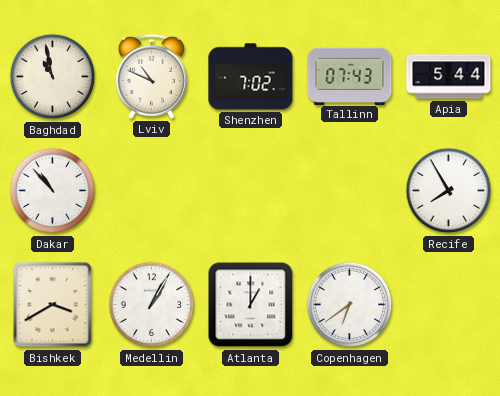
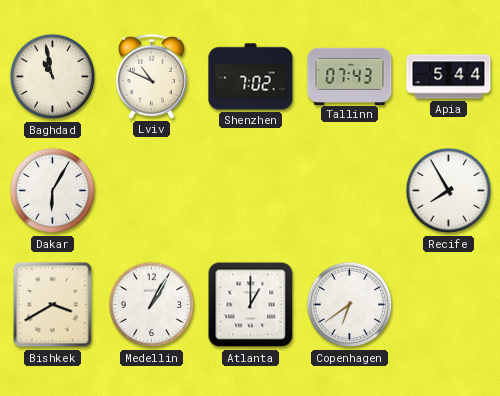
Dakar: 10:53 -> 6:05 (53, 191)
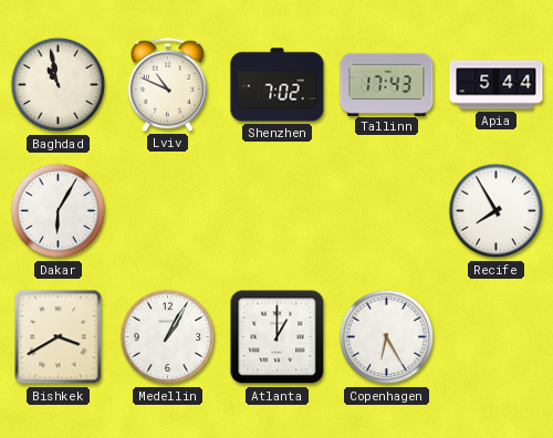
Tallinn: 07:43 -> 17:43 (387, 84)
Copenhagen: 6:39 -> 6:25 (387, 337)
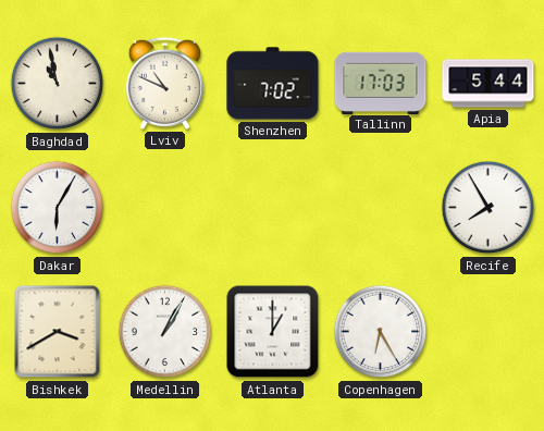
Tallinn: 17:43 -> 17:03 (381, 83)
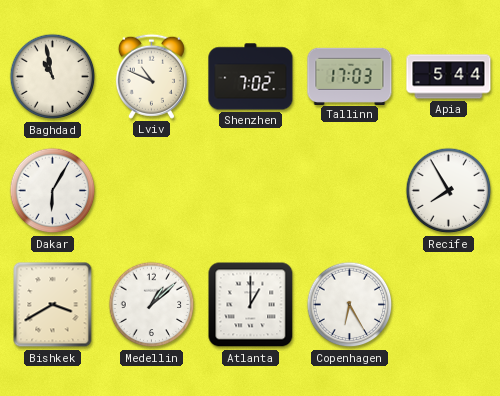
Medellin: 1:05 -> 1:08 (152, 305)
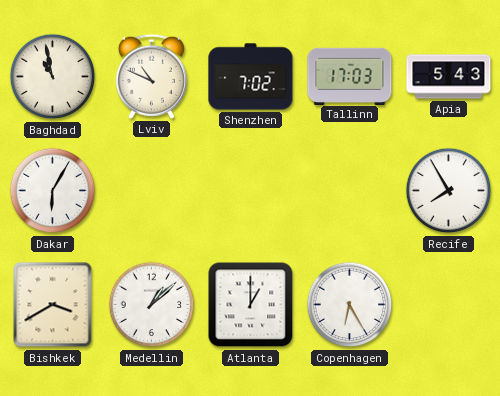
Apia: 5:44 -> 5:43 (449, 77)
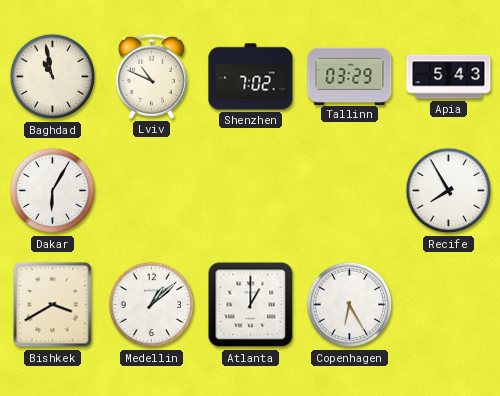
Tallinn: 17:03 -> 03:29 (350, 76)
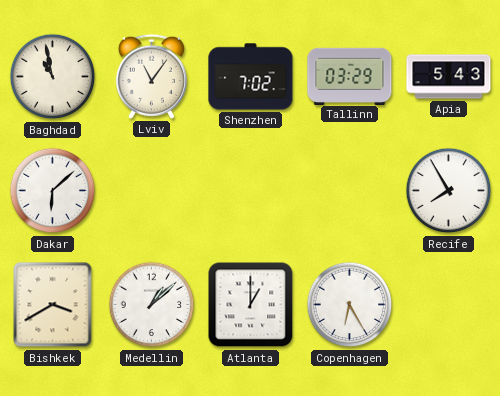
Lviv: 10:49 -> 11:06 (151, 76)
Dakar: 6:05 -> 6:08 (53, 191)
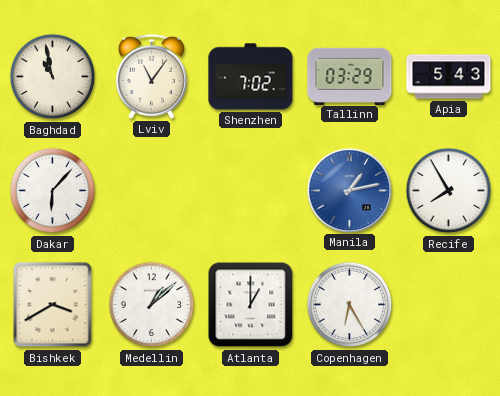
Dakar: 6:08 -> 6:07 (53, 191)
Manila: none -> 1:13 (349, 190)
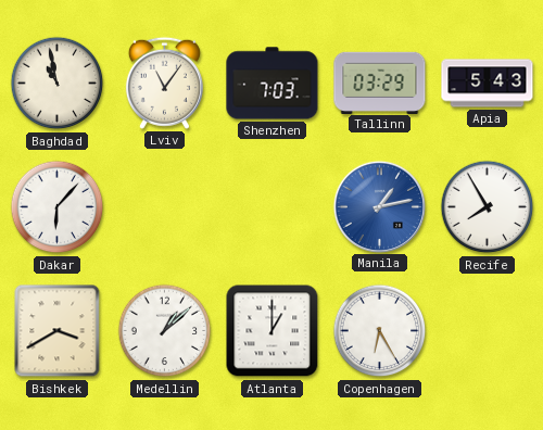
Shenzhen: 7:02 -> 7:03 (273, 84)
